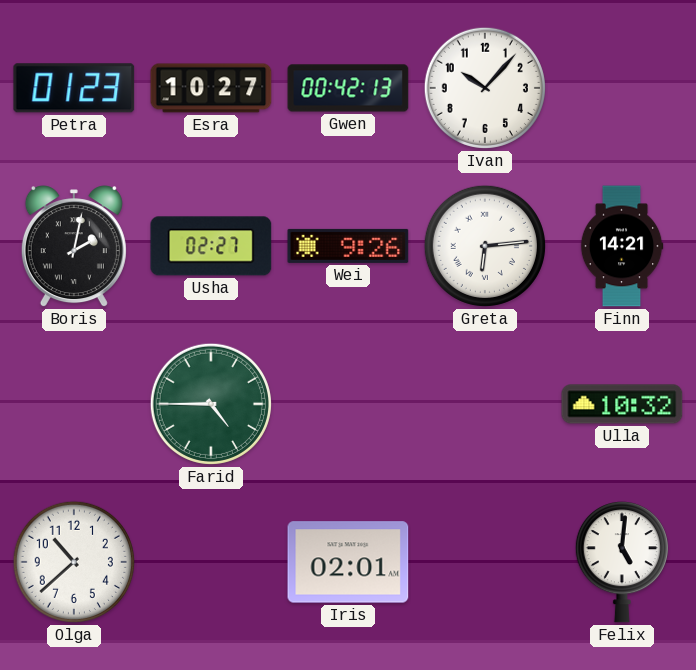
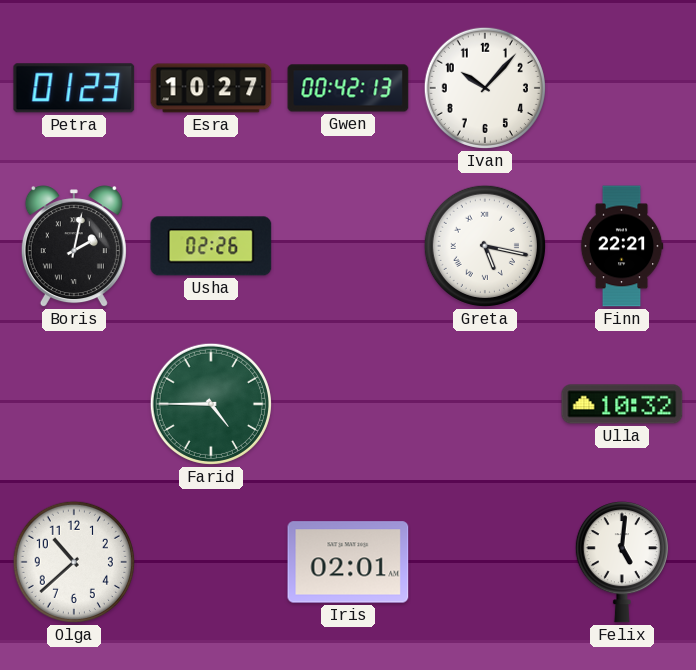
Usha: 02:27 -> 02:26 (211, 246)
Wei: 9:26 -> none (348, 246)
Greta: 6:14 -> 5:17 (485, 246)
Finn: 14:21 -> 22:21 (622, 246)
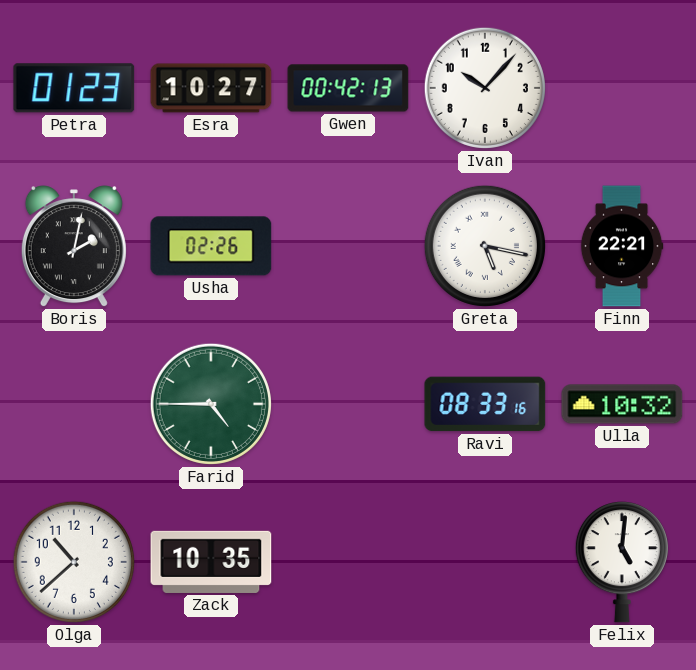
Ravi: none -> 08:33 (485, 404)
Zack: none -> 10:35 (211, 562)
Iris: 02:01 -> none (348, 562)
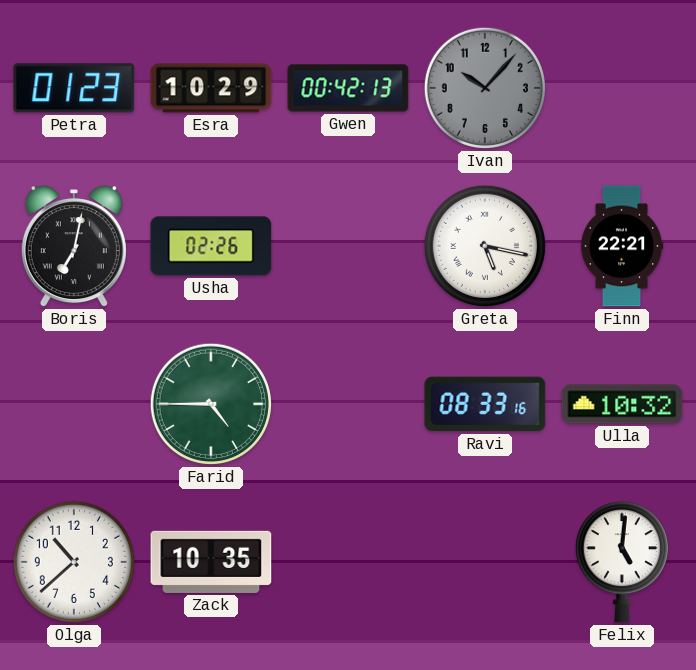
Esra: 10:27 -> 10:29 (211, 88)
Ivan dial: white -> grey (485, 88)
Boris: 2:02 -> 7:02 (74, 247)
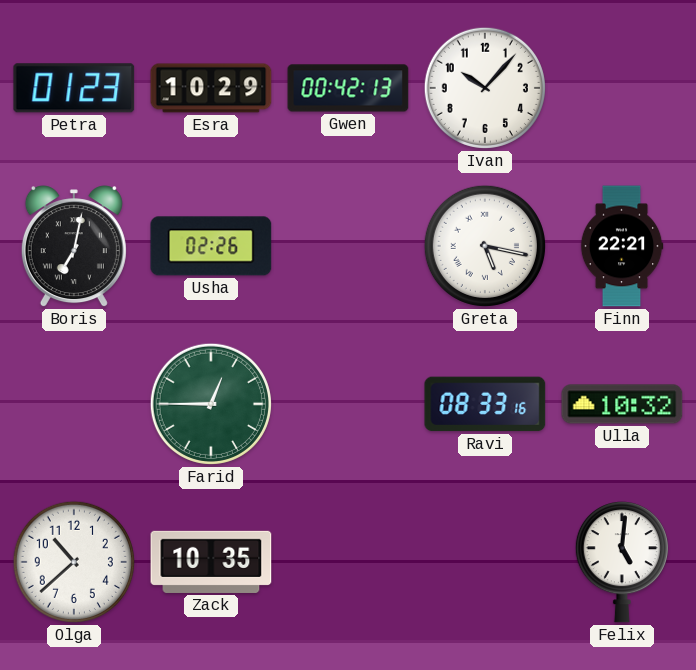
Ivan dial: grey -> white (485, 88)
Farid: 4:45 -> 12:45 (211, 404)
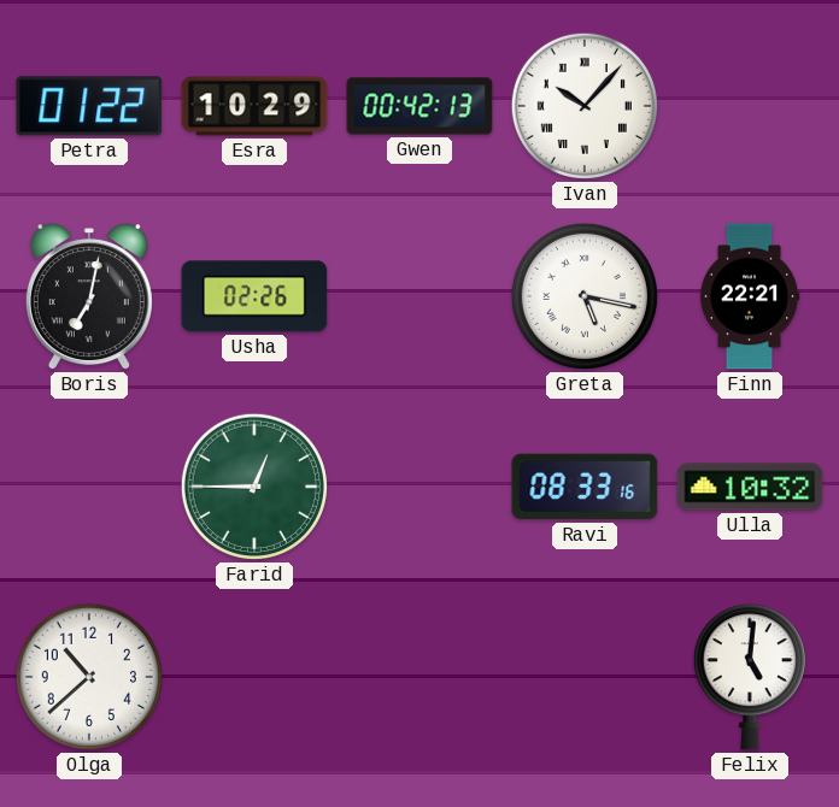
Petra: 01:23 -> 01:22 (89, 106)
Ivan numerals: Arabic -> Roman (585, 106)
Zack: 10:35 -> none (211, 562)
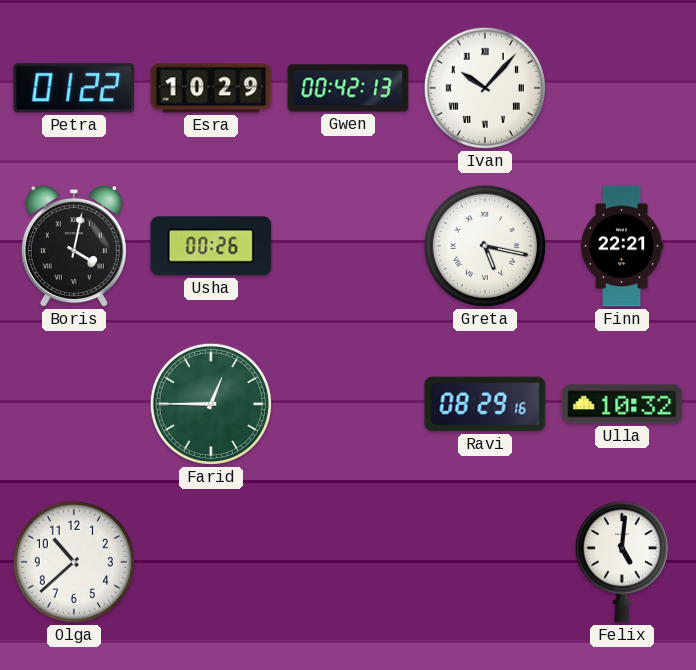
Boris: 7:02 -> 4:02 (74, 247)
Usha: 02:26 -> 00:26 (211, 246)
Ravi: 08:33 -> 08:29 (485, 404)
